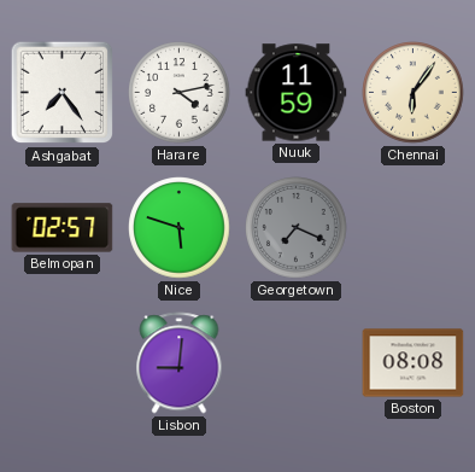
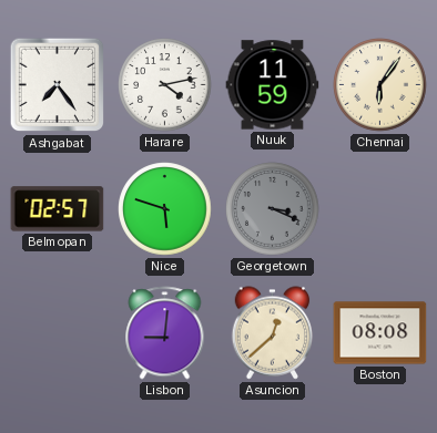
Georgetown: 7:19 -> 3:19 (273, 209)
Asuncion: none -> 12:38 (273, 333)
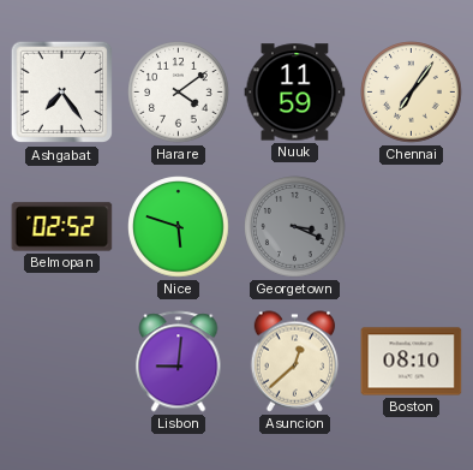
Harare: 4:13 -> 4:09 (179, 93)
Chennai: 6:06 -> 7:06 (412, 93)
Belmopan: 02:57 -> 02:52 (62, 227)
Boston: 08:08 -> 08:10 (412, 362)
